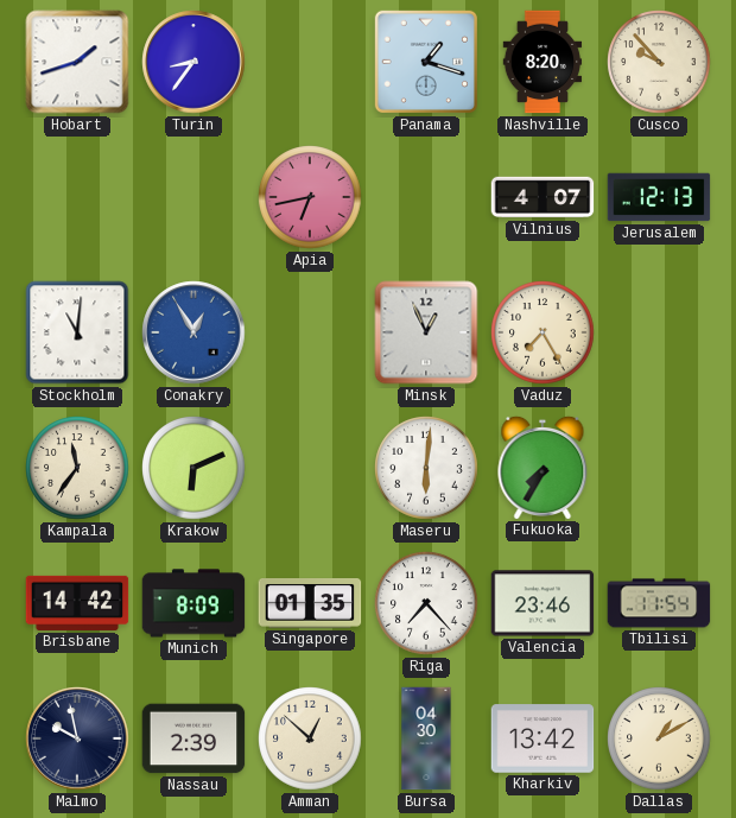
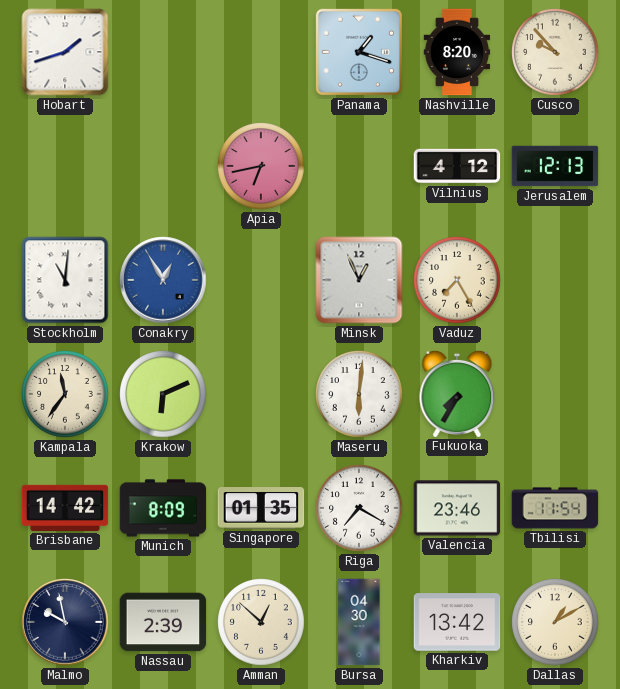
Turin: 8:36 -> none (193, 62)
Vilnius: 4:07 -> 4:12 (457, 166)
Riga: 7:23 -> 7:20 (359, 508)
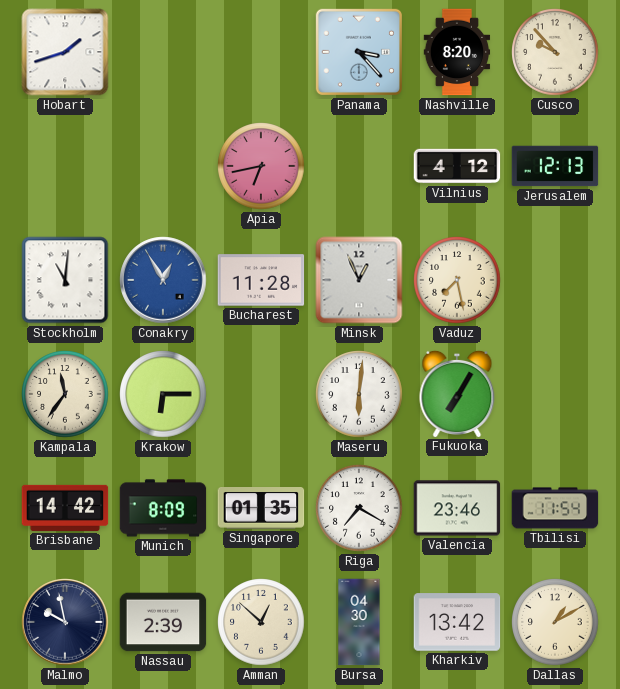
Panama: 1:18 -> 3:23 (359, 52)
Bucharest: none -> 11:28 (261, 280)
Vaduz: 7:25 -> 7:28 (457, 280)
Krakow: 6:11 -> 6:15 (163, 394)
Fukuoka: 7:35 -> 7:05 (457, 393)
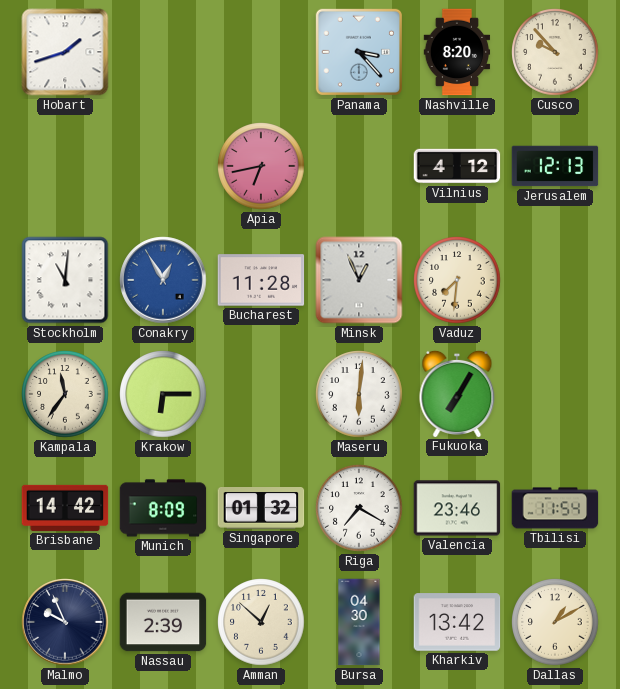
Vaduz: 7:28 -> 7:31 (457, 280)
Singapore: 01:35 -> 01:32 (261, 509)
Malmo: 9:58 -> 9:56 (65, 622)
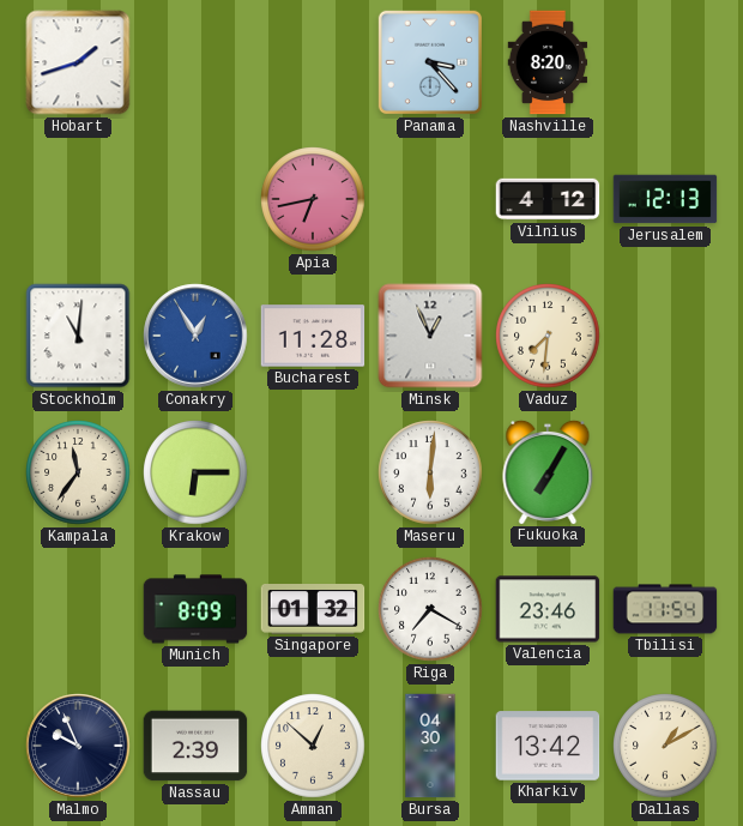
Cusco: 9:53 -> none (555, 52)
Brisbane: 14:42 -> none (65, 508)
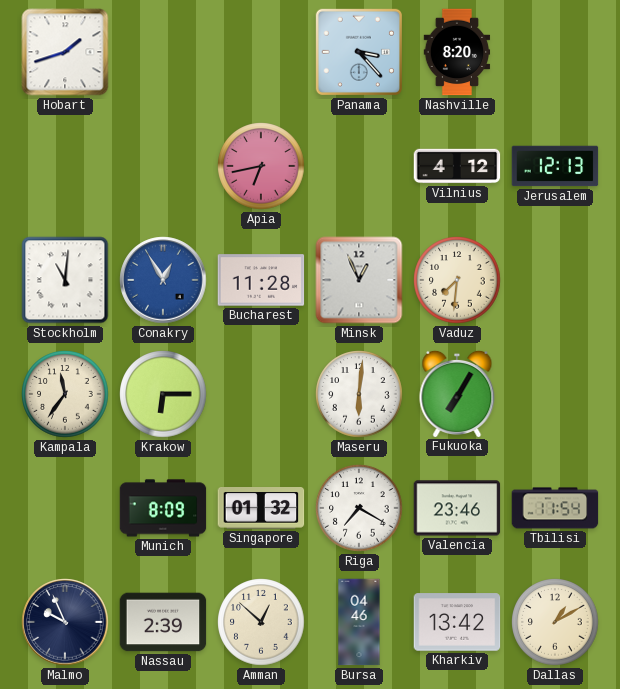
Bursa: 04:30 -> 04:46 (359, 622)
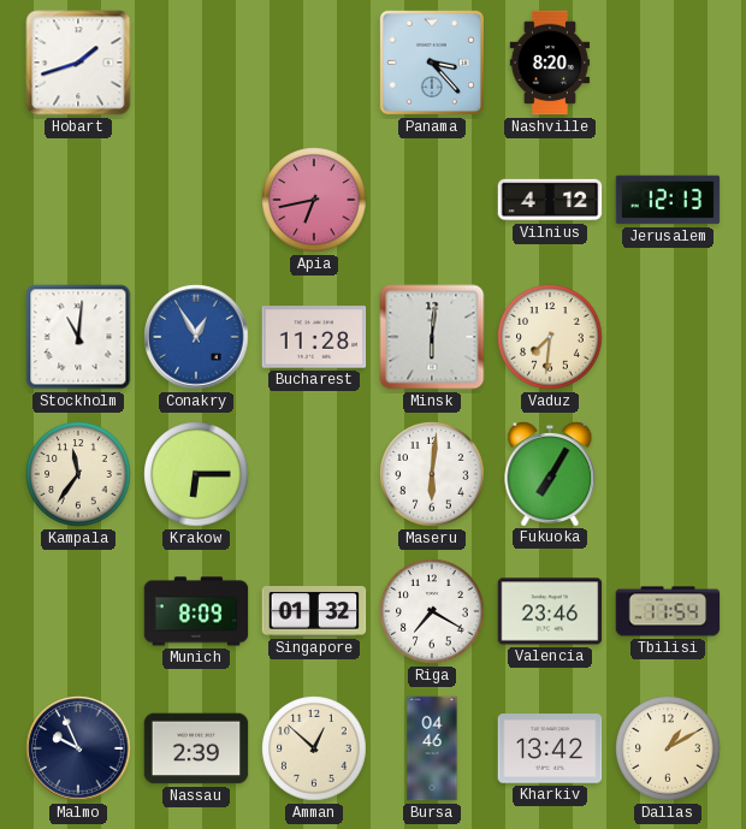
Minsk: 12:56 -> 6:01 (432, 337)
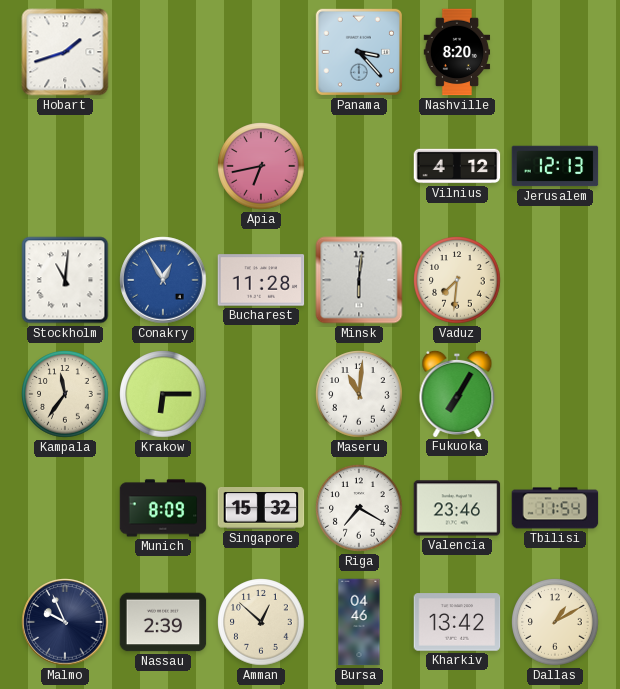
Maseru: 6:01 -> 11:01 (359, 394)
Singapore: 01:32 -> 15:32 (261, 509)
